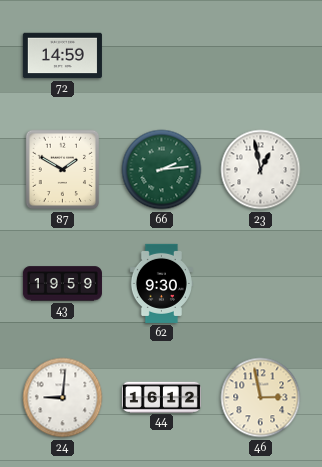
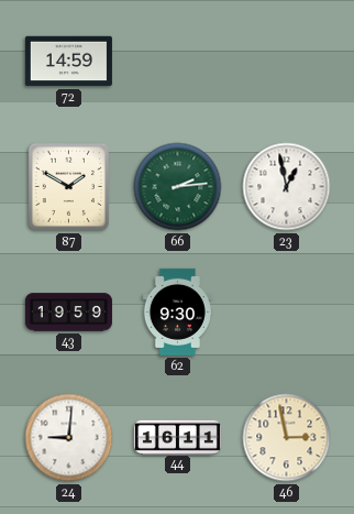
44: 16:12 -> 16:11 (177, 437)
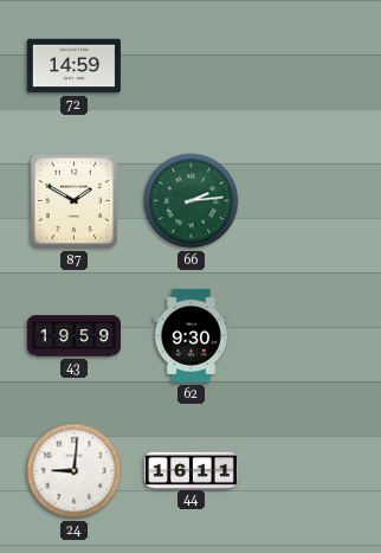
23: 12:58 -> none (287, 187)
46: 2:58 -> none (287, 438)
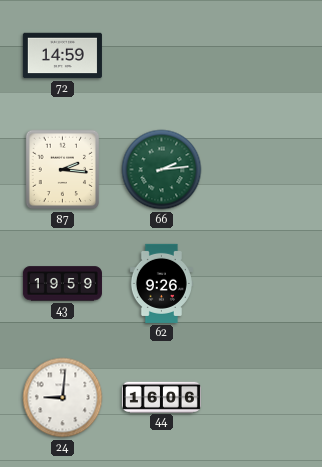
87: 1:50 -> 2:16 (63, 170)
62: 9:30 -> 9:26 (161, 283)
44: 16:11 -> 16:06 (161, 397)
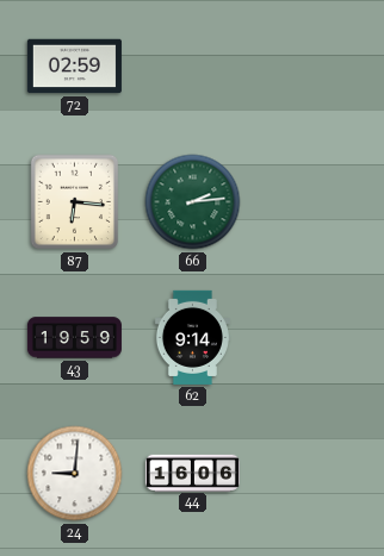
72: 14:59 -> 02:59 (74, 67)
87: 2:16 -> 6:16 (75, 202)
62: 9:26 -> 9:14 (192, 337)
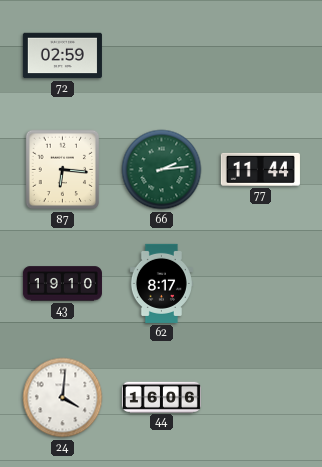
77: none -> 11:44 (260, 169)
43: 19:59 -> 19:10 (62, 284)
62: 9:14 -> 8:17 (161, 283)
24: 9:01 -> 4:01 (63, 398)
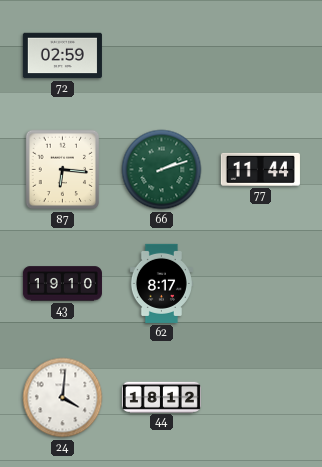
66: 2:14 -> 2:12 (162, 170)
44: 16:06 -> 18:12 (161, 397)
